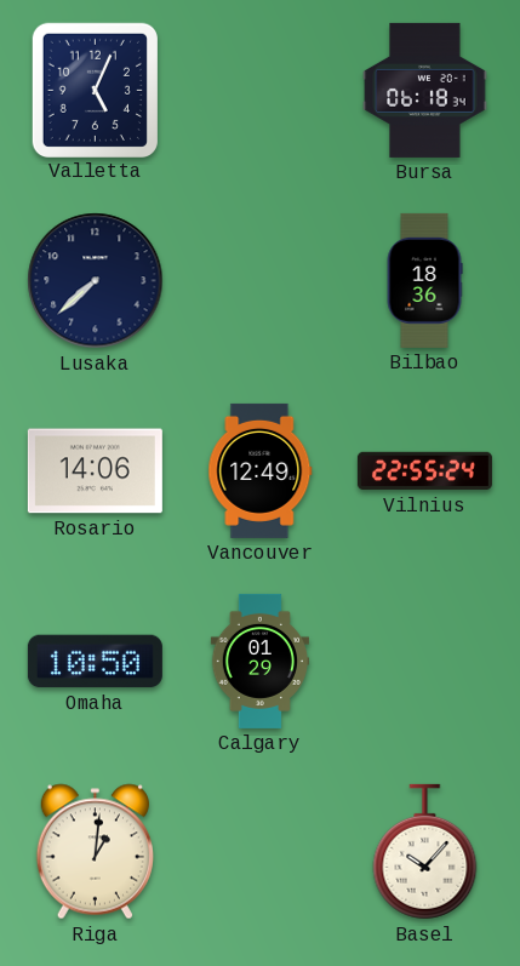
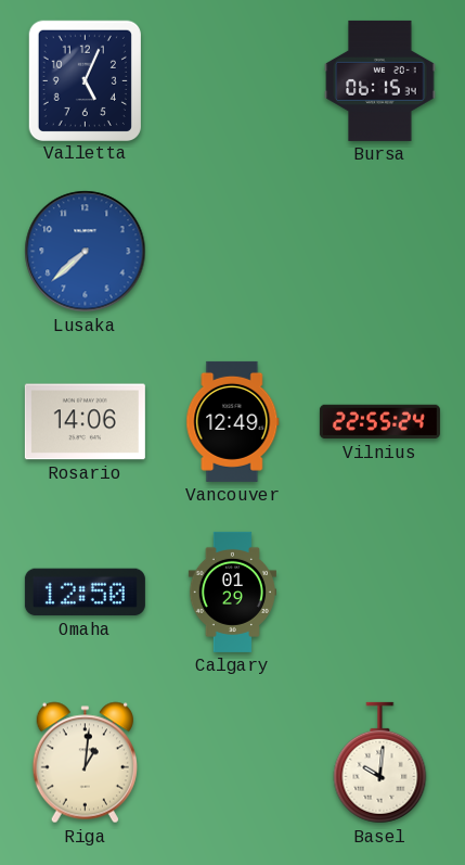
Bursa: 06:18 -> 06:15 (380, 80)
Lusaka dial: navy -> blue (86, 252)
Bilbao: 18:36 -> none (424, 280)
Omaha: 10:50 -> 12:50 (85, 593)
Basel: 10:07 -> 10:01 (380, 763)
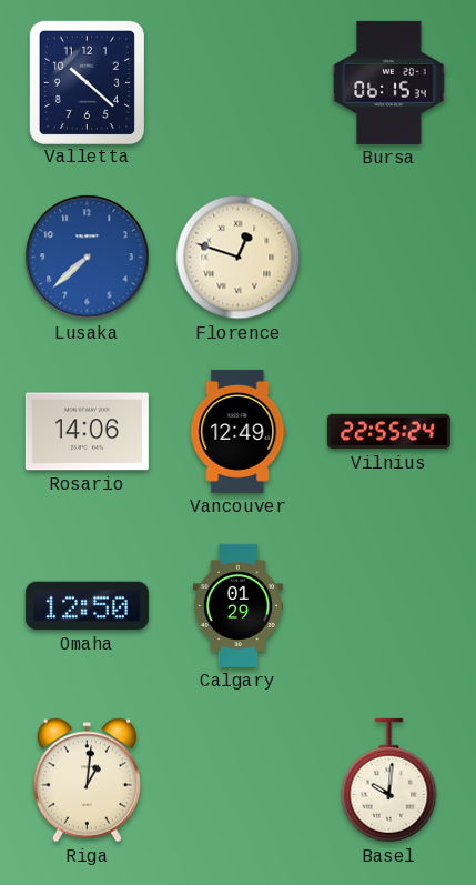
Valletta: 5:04 -> 10:22 (87, 82)
Florence: none -> 12:48 (239, 258)
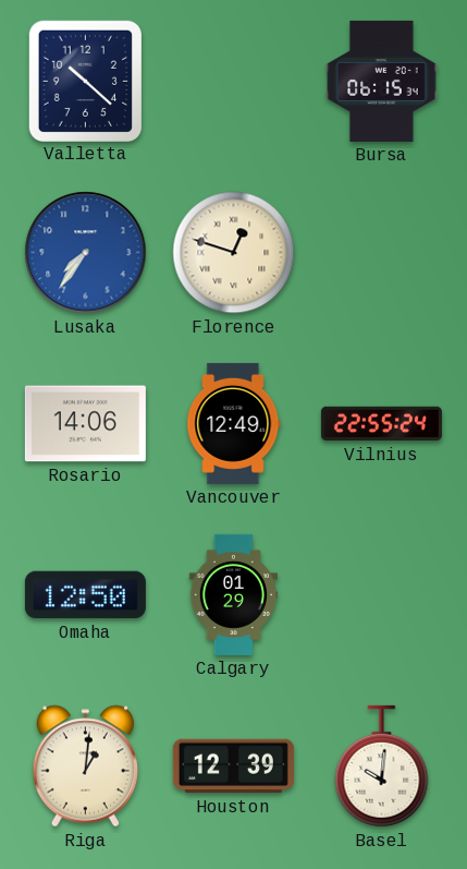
Lusaka: 7:38 -> 7:36 (86, 253)
Houston: none -> 12:39 (233, 767)
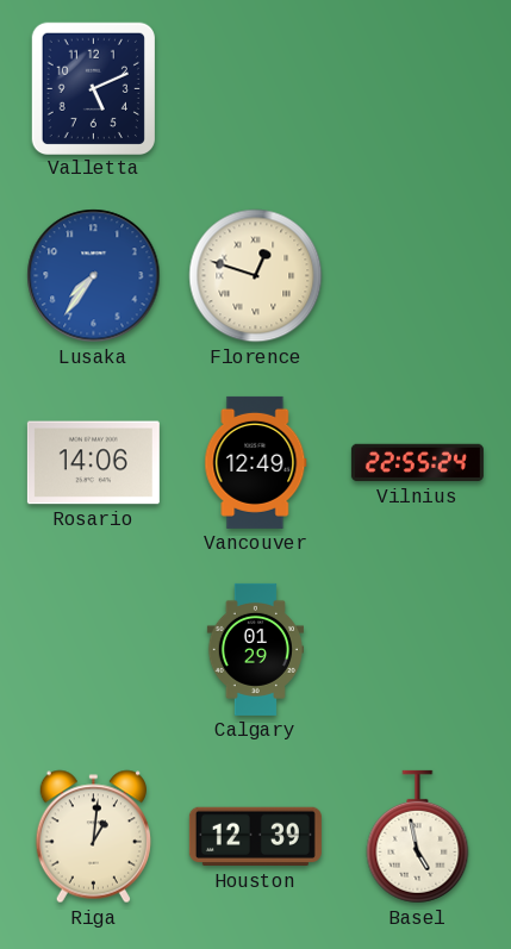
Valletta: 10:22 -> 5:11 (93, 88)
Bursa: 06:15 -> none (382, 81)
Omaha: 12:50 -> none (85, 595)
Basel: 10:01 -> 4:58 (418, 837)
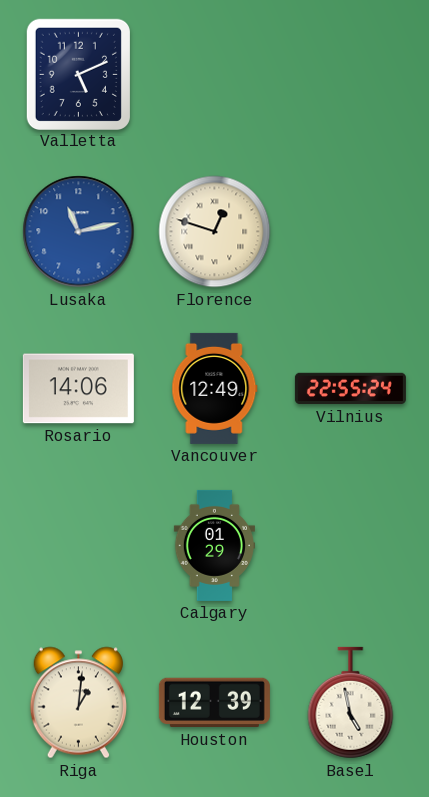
Lusaka: 7:36 -> 11:13 (79, 232)
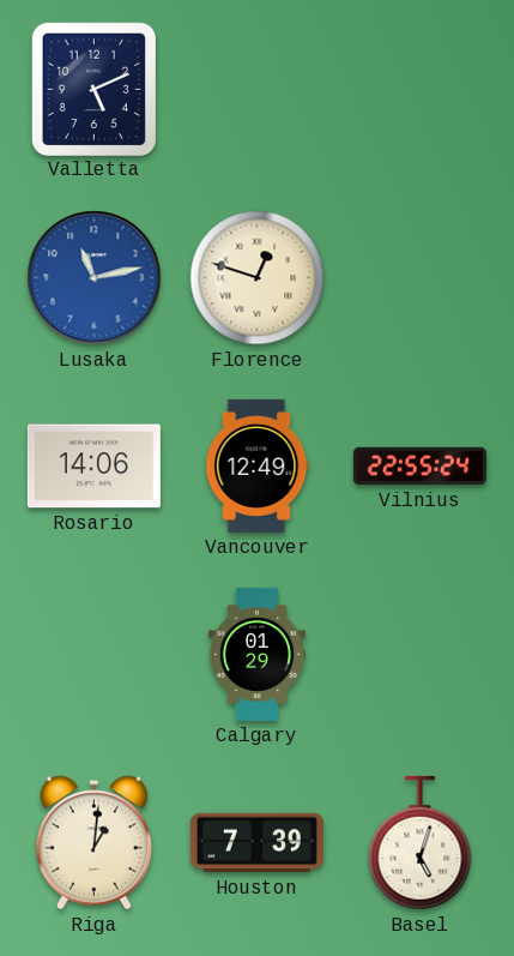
Houston: 12:39 -> 7:39 (256, 843)
Basel: 4:58 -> 5:03 (421, 843)
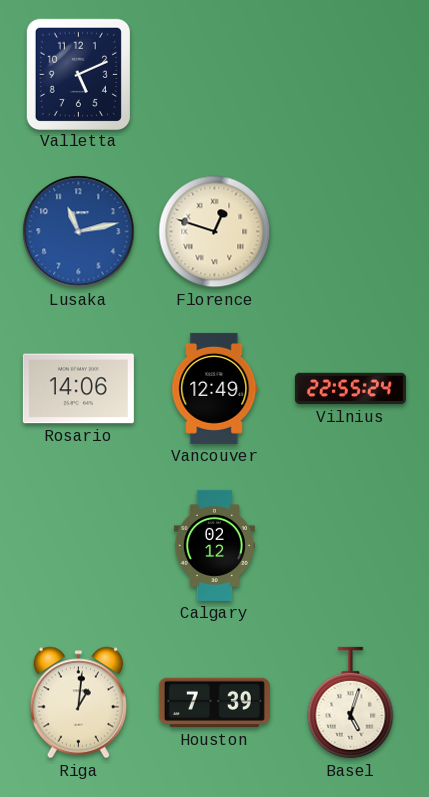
Calgary: 01:29 -> 02:12 (214, 545)
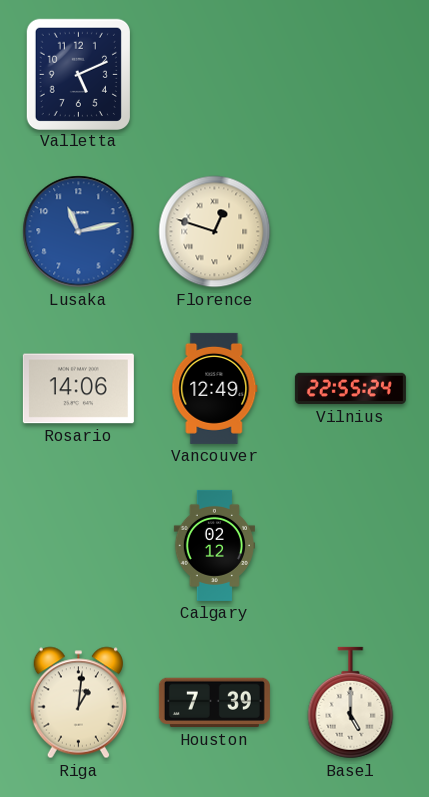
Basel: 5:03 -> 5:00 (351, 703)
